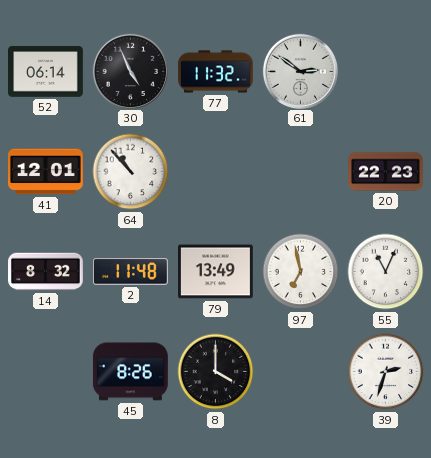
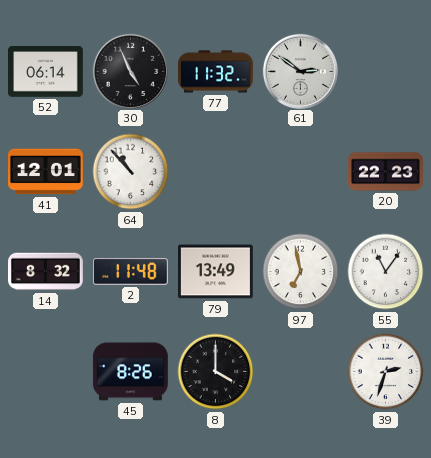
55: 11:04 -> 11:06 (386, 272)
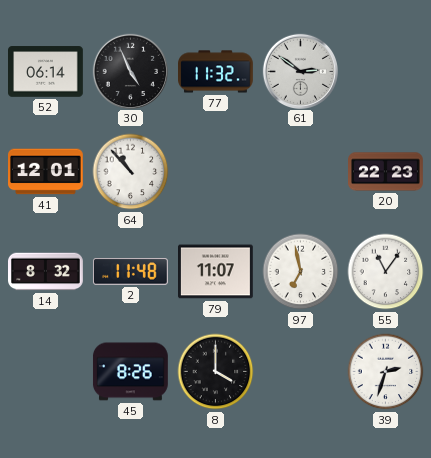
79: 13:49 -> 11:07 (216, 272)
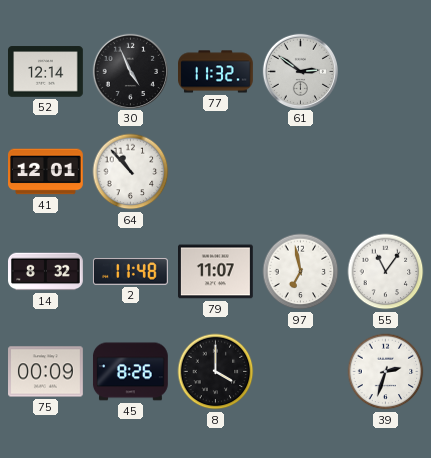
52: 06:14 -> 12:14 (46, 72)
20: 22:23 -> none (386, 172)
75: none -> 00:09 (46, 372)
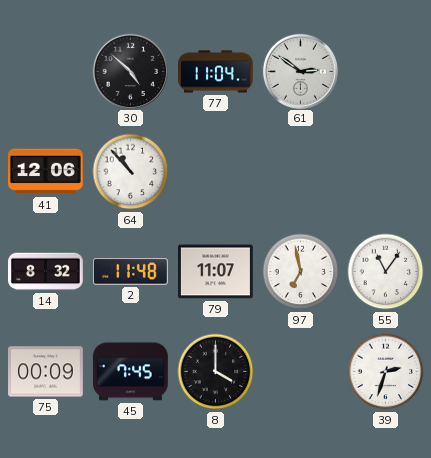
52: 12:14 -> none (46, 72)
30: 4:56 -> 4:52 (130, 71)
77: 11:32 -> 11:04 (216, 72)
41: 12:01 -> 12:06 (46, 172)
45: 8:26 -> 7:45 (131, 372)
